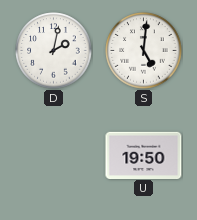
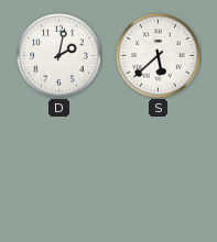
S: 5:01 -> 5:38 (159, 56)
U: 19:50 -> none (144, 155)
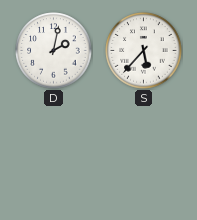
S: 5:38 -> 5:37 (144, 51)
